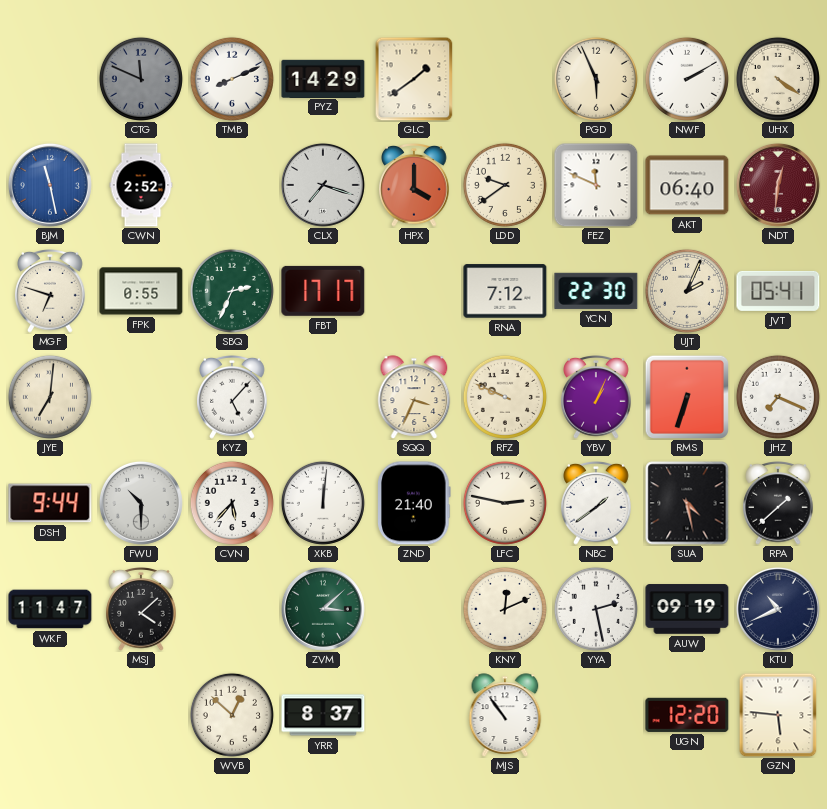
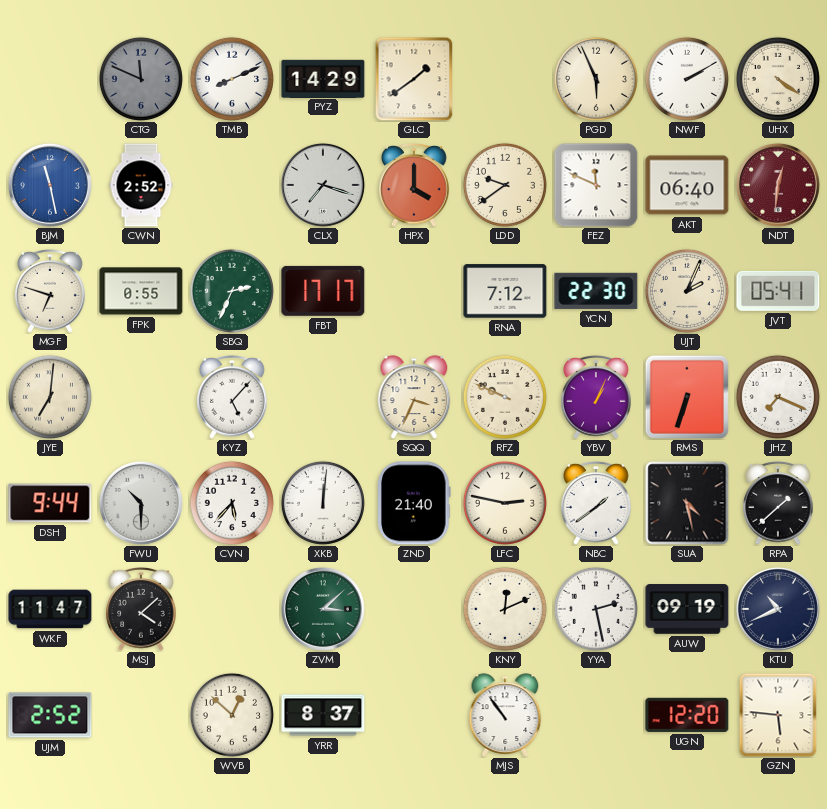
UJM: none -> 2:52 (50, 715)
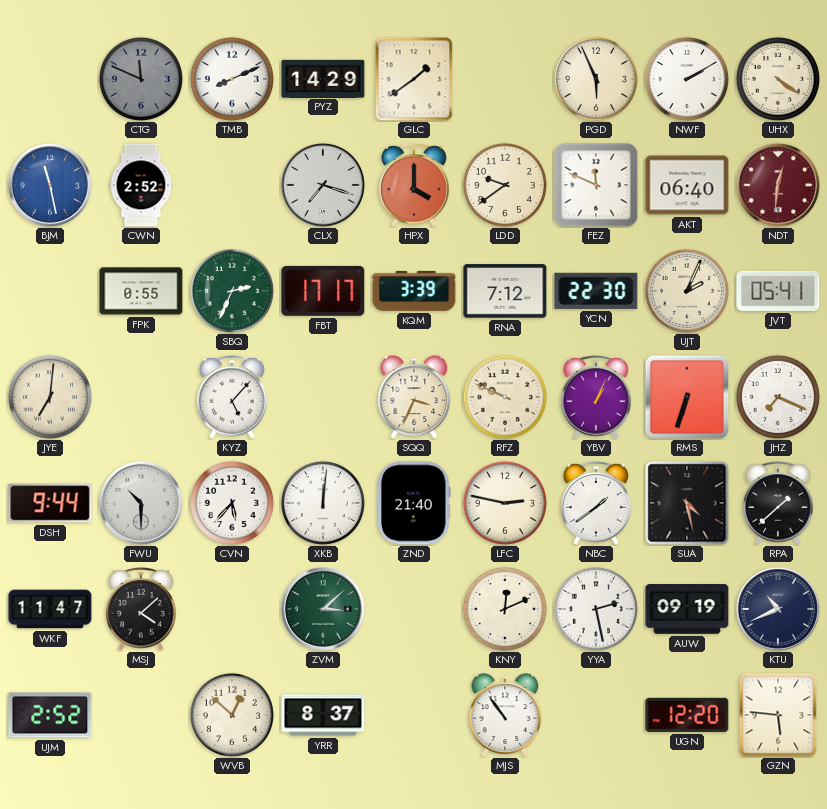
MGF: 6:48 -> none (50, 292)
KQM: none -> 3:39 (414, 291)
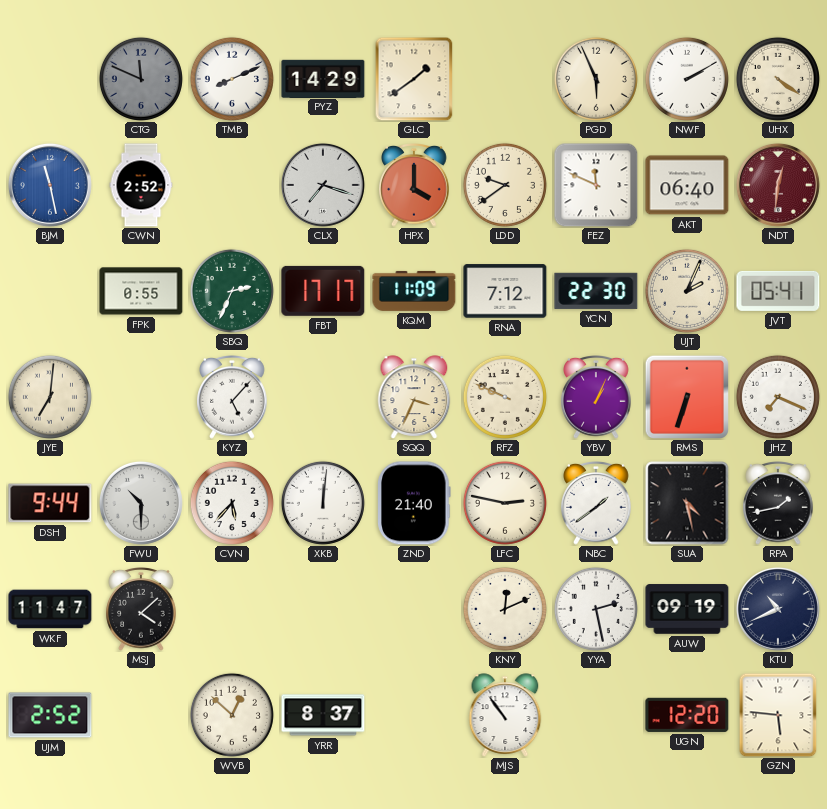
KQM: 3:39 -> 11:09 (414, 291)
RPA: 1:38 -> 1:43 (778, 504)
ZVM: 3:08 -> none (323, 609)
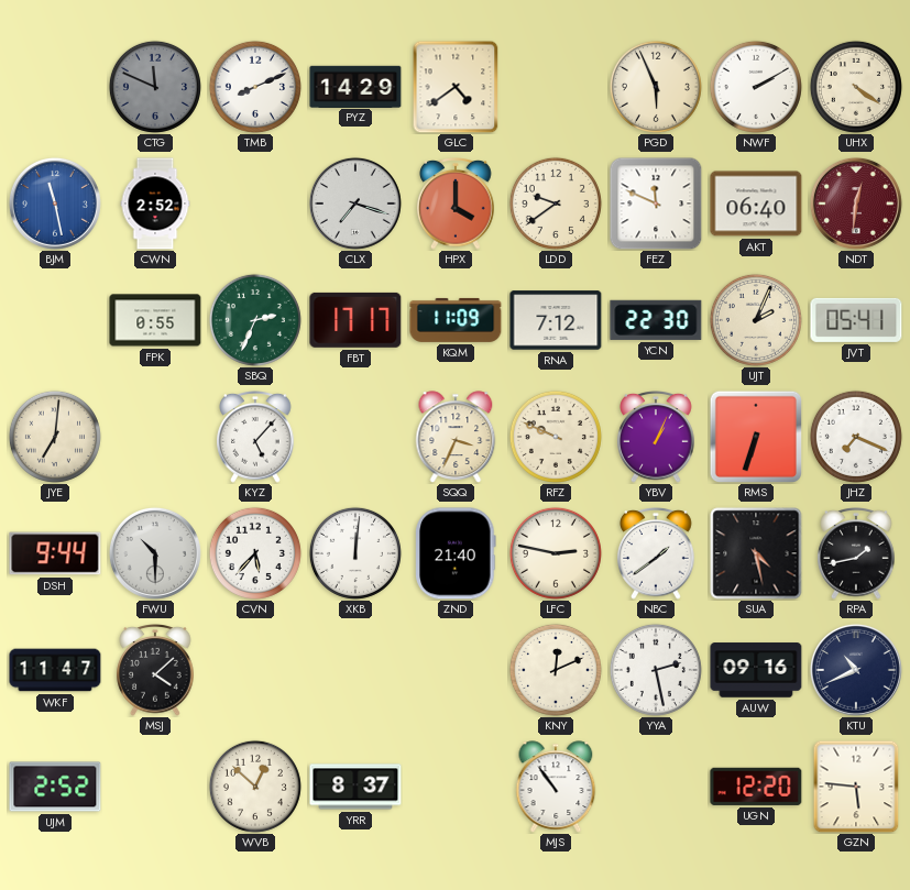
GLC: 1:39 -> 4:39 (456, 87)
AUW: 09:19 -> 09:16 (756, 670)
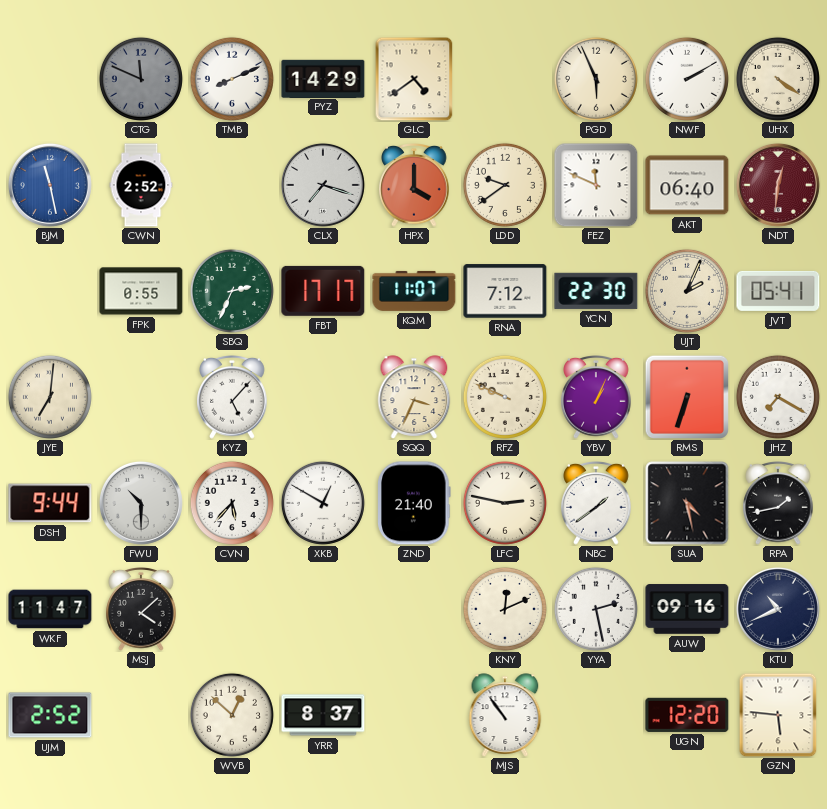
KQM: 11:09 -> 11:07 (414, 291)
JHZ: 7:19 -> 7:20 (778, 397)
XKB: 12:01 -> 12:50 (323, 503)
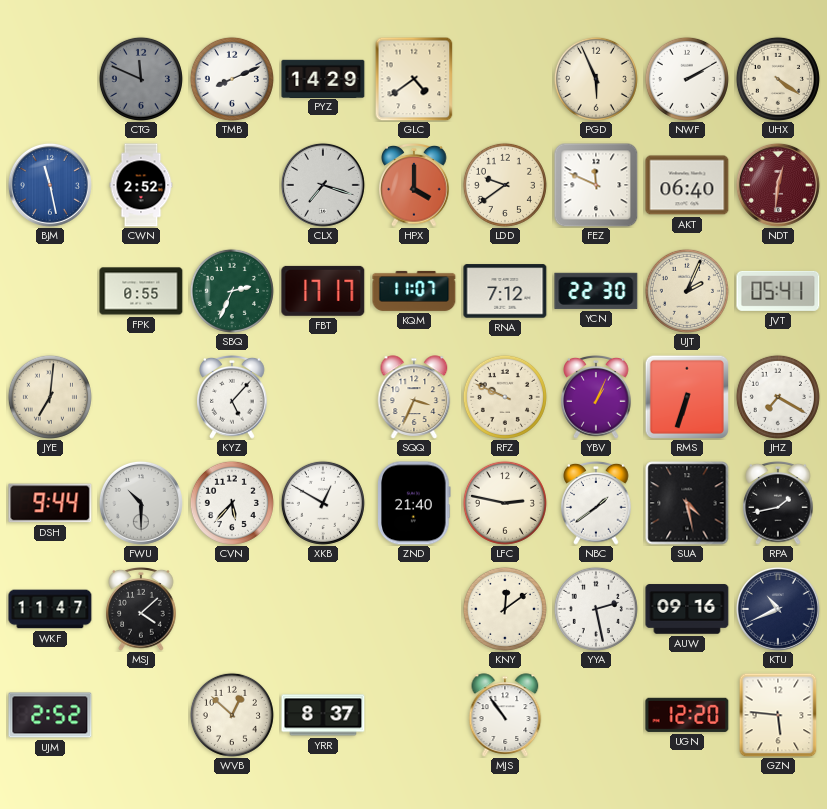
KNY: 12:11 -> 12:09 (505, 609)
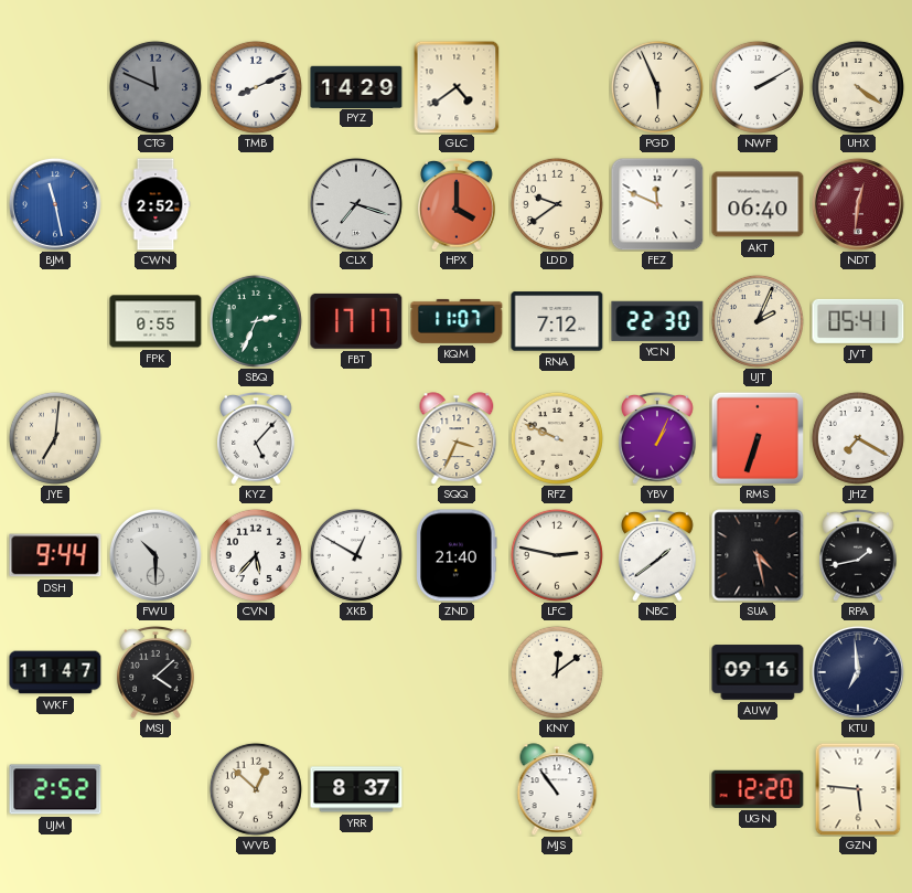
YYA: 2:28 -> none (596, 609)
KTU: 10:41 -> 6:59 (858, 672)
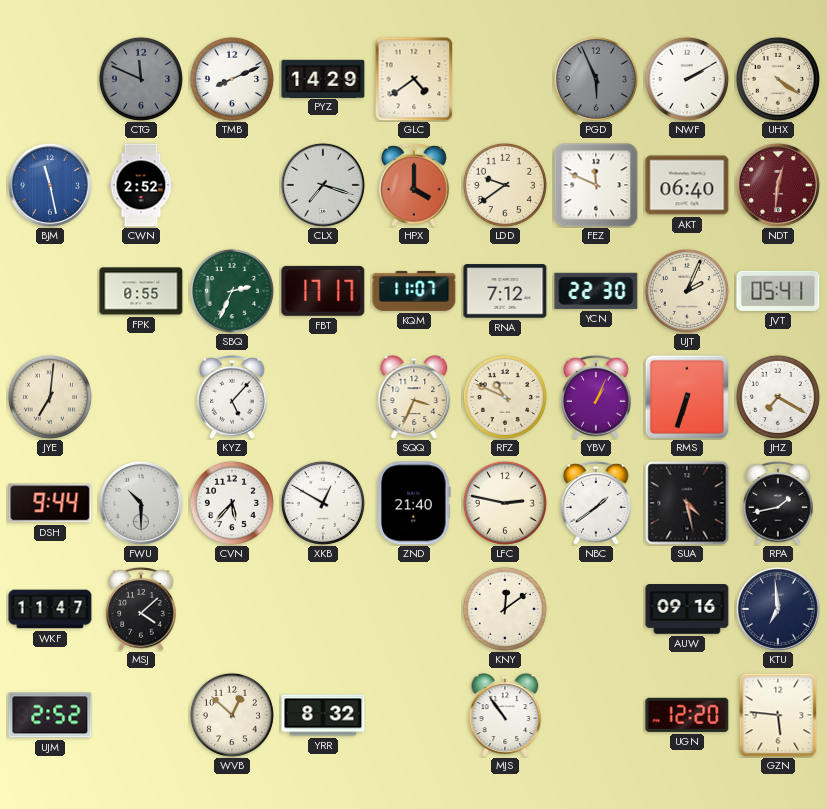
PGD dial: cream -> grey (596, 79)
RFZ: 9:49 -> 10:49 (505, 397)
YRR: 8:37 -> 8:32 (323, 715)
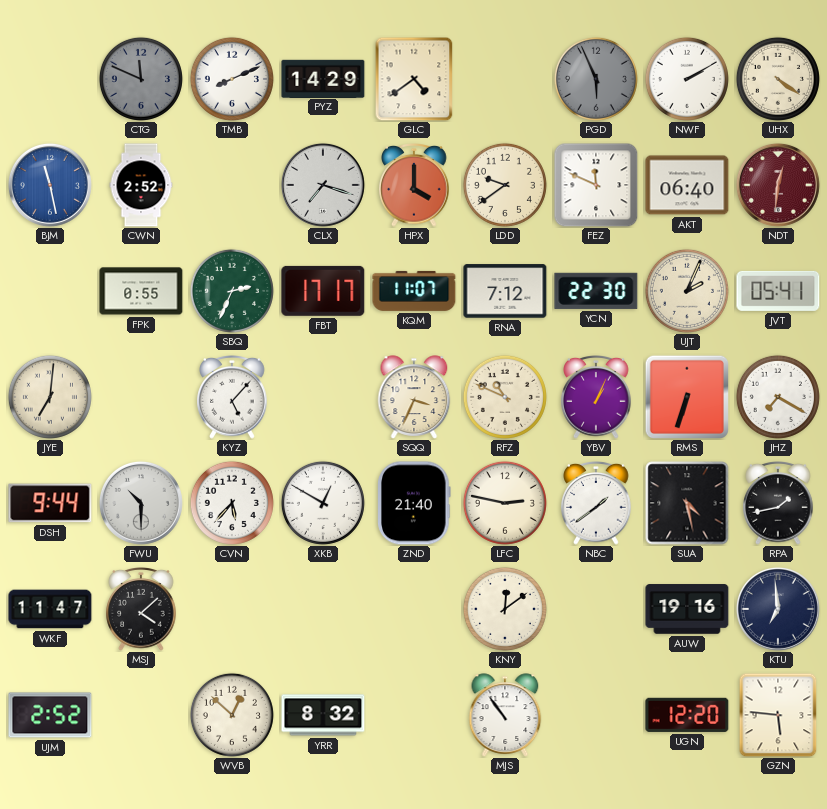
AUW: 09:16 -> 19:16 (687, 609)
